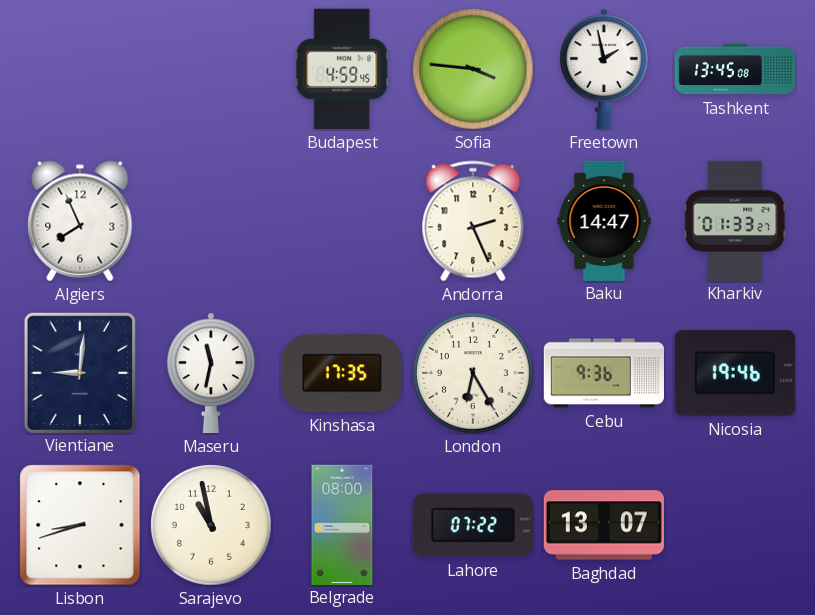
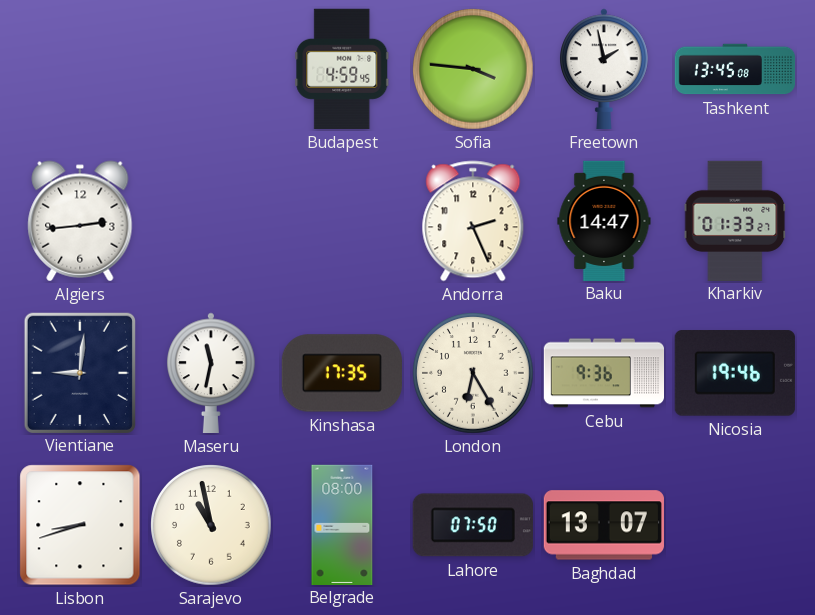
Algiers: 7:56 -> 2:44 (80, 221)
Lahore: 07:22 -> 07:50 (473, 525)
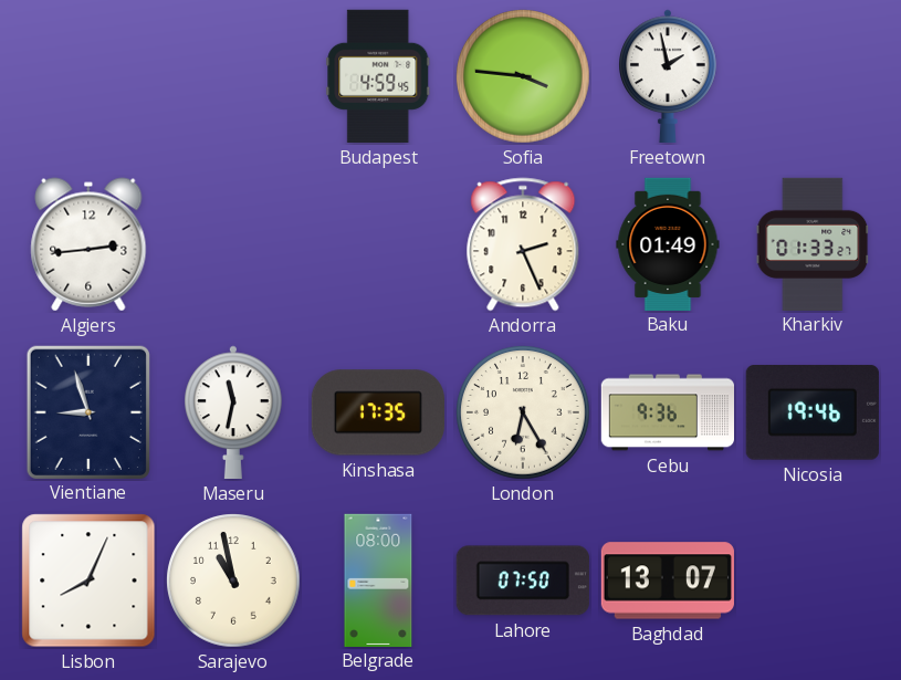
Tashkent: 13:45 -> none (735, 69)
Baku: 14:47 -> 01:49 (668, 243)
Vientiane: 9:01 -> 8:57 (88, 411)
Lisbon: 8:42 -> 8:04 (88, 580)
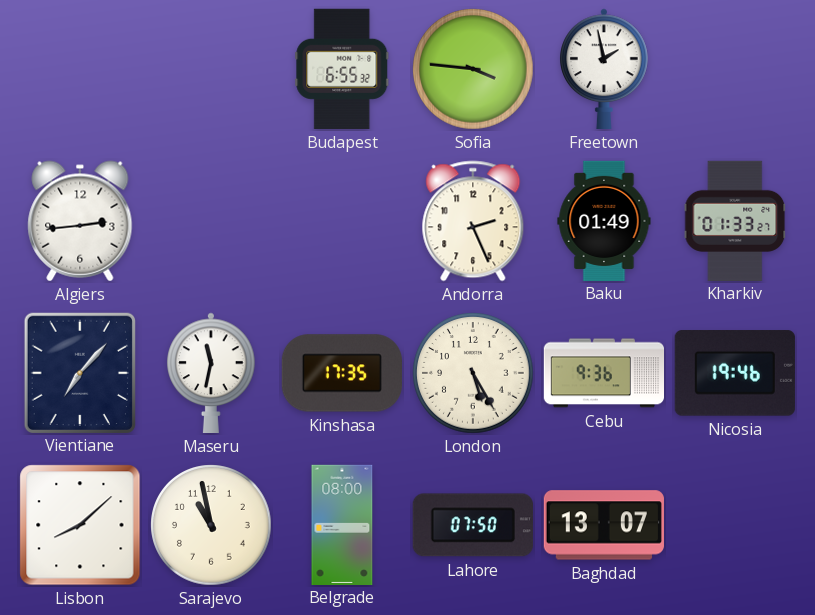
Budapest: 4:59 -> 6:55 (342, 69)
Vientiane: 8:57 -> 7:07 (80, 372)
London: 6:25 -> 5:25 (473, 373)
Lisbon: 8:04 -> 8:08 (80, 525)
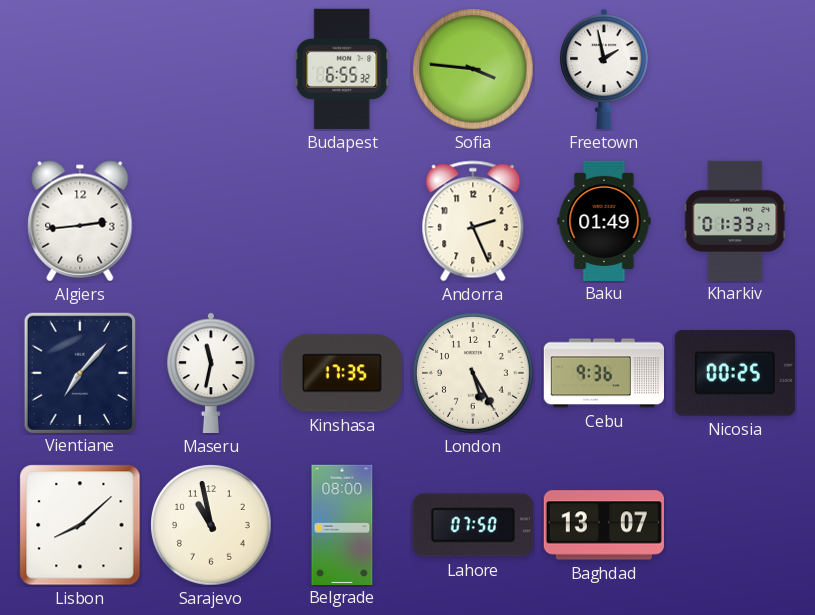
Nicosia: 19:46 -> 00:25 (735, 373)
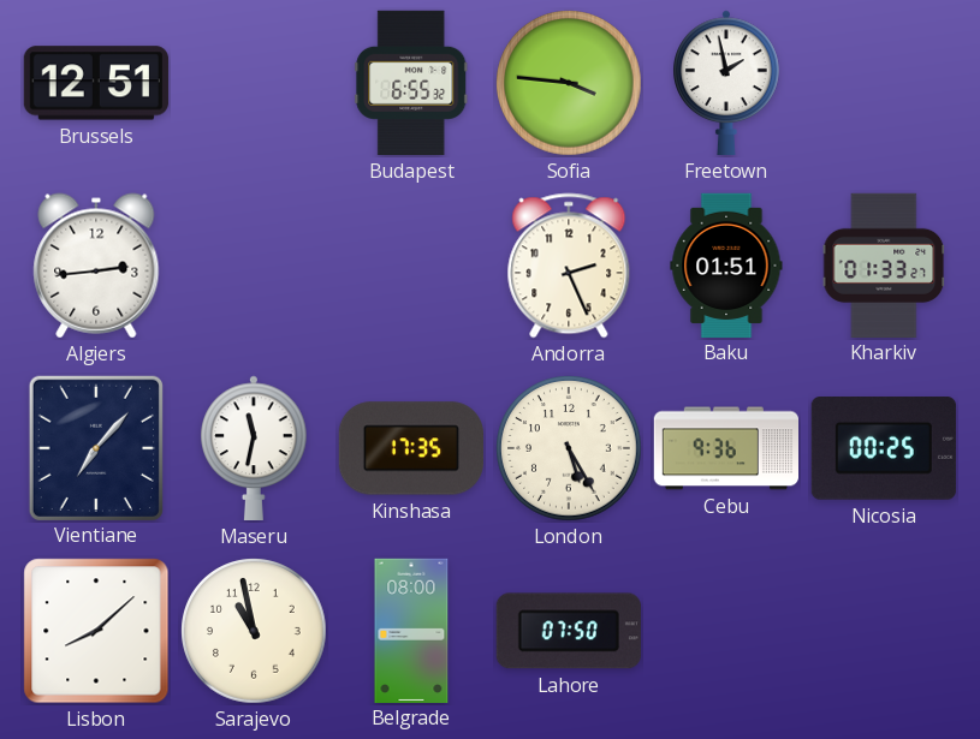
Brussels: none -> 12:51 (96, 83)
Baku: 01:49 -> 01:51 (726, 264)
Baghdad: 13:07 -> none (604, 525)
